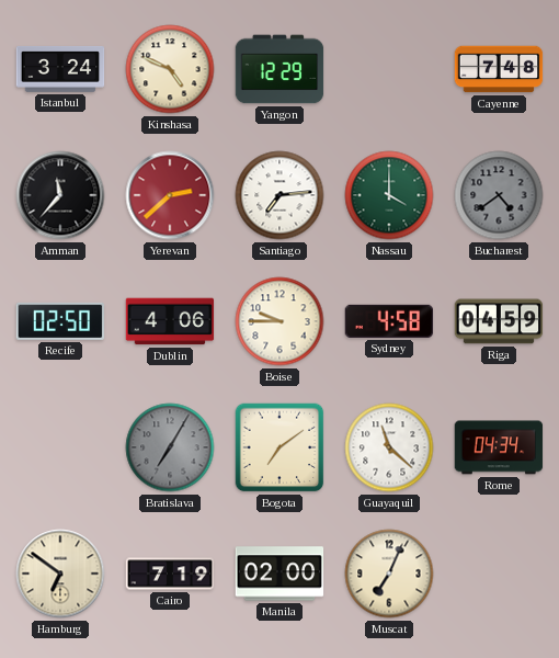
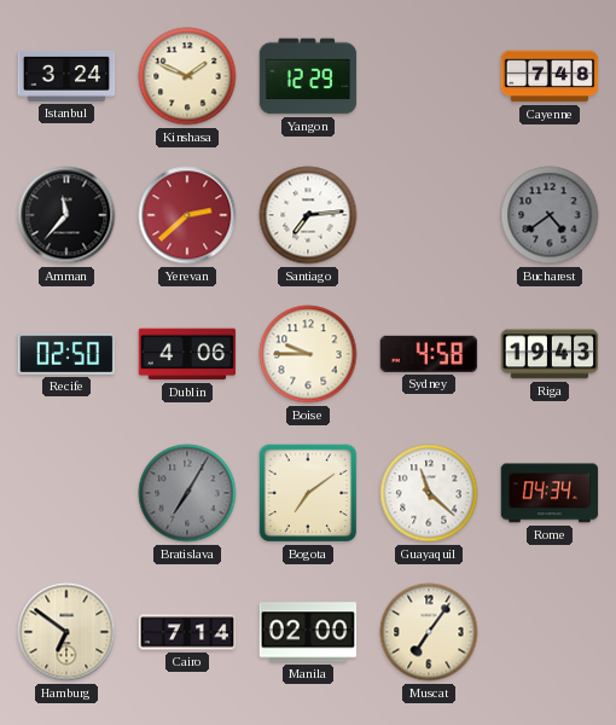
Kinshasa: 4:49 -> 1:49 (187, 76)
Nassau: 4:00 -> none (389, 195)
Riga: 04:59 -> 19:43 (550, 354)
Cairo: 7:19 -> 7:14 (187, 632)
Muscat: 7:04 -> 7:06 (429, 632)
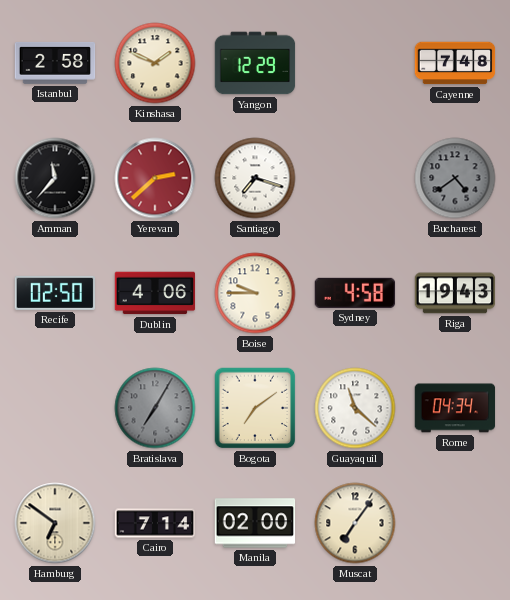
Istanbul: 3:24 -> 2:58 (55, 63)
Santiago: 7:14 -> 7:18 (255, 178)
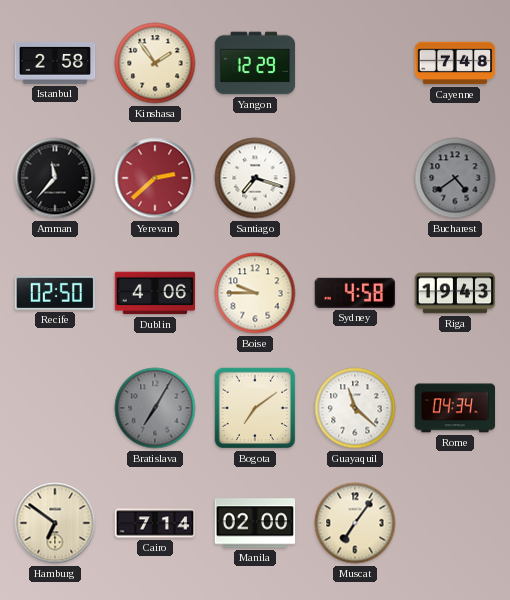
Kinshasa: 1:49 -> 1:54 (155, 63)
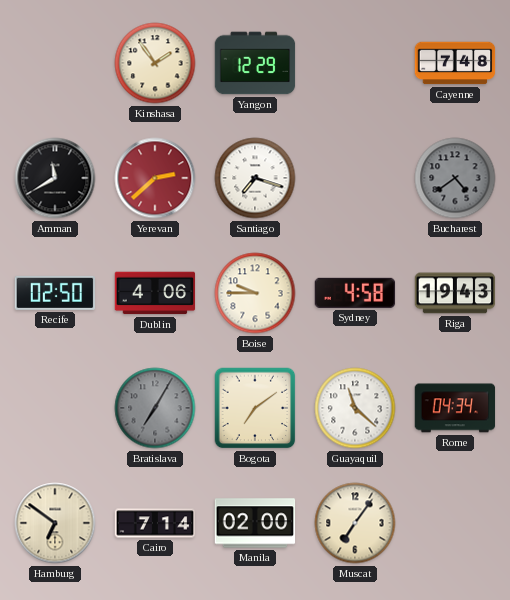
Istanbul: 2:58 -> none (55, 63)
Amman: 11:37 -> 11:40 (55, 178)
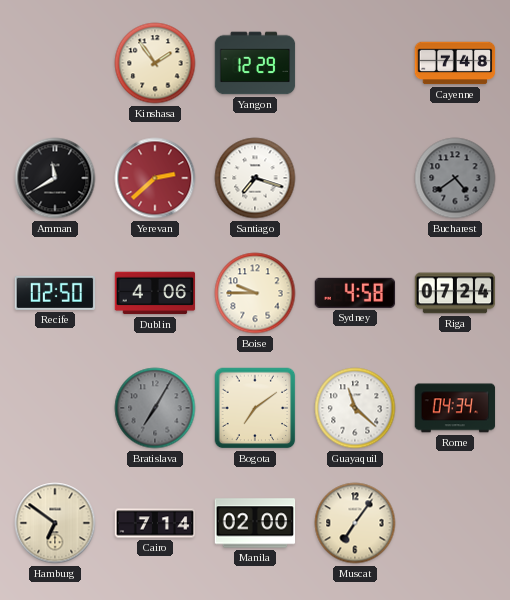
Riga: 19:43 -> 07:24 (455, 293)
